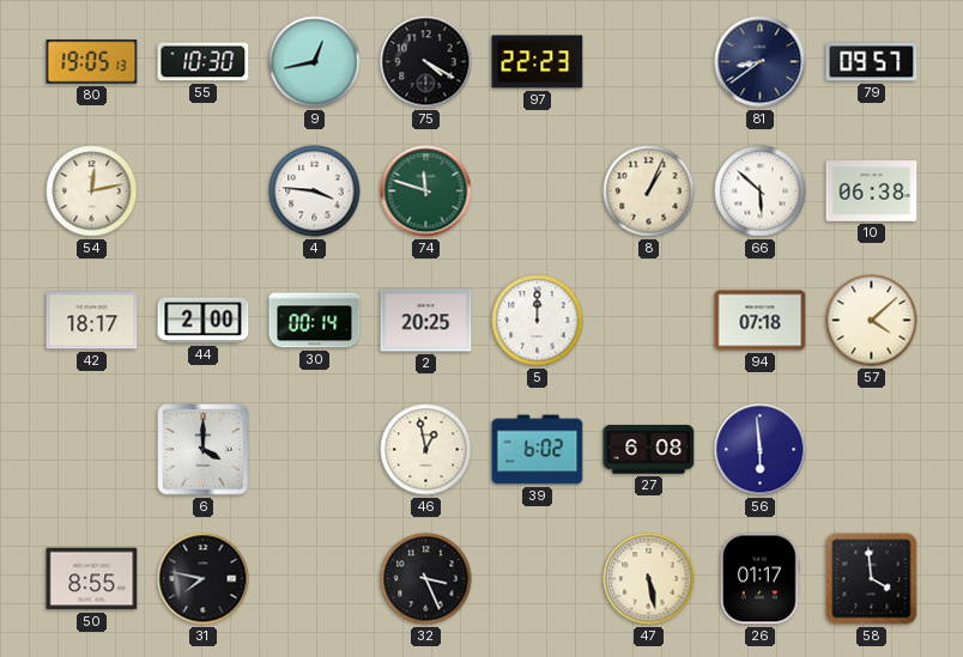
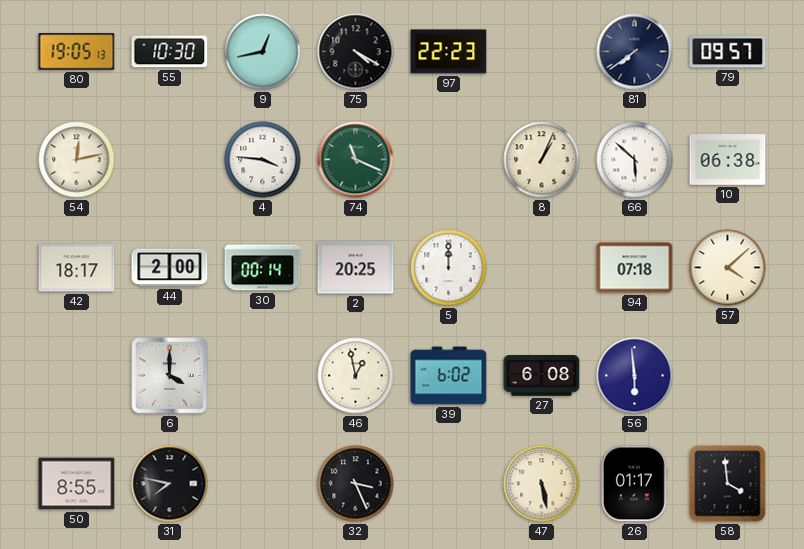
81: 8:39 -> 7:39 (635, 52)
74: 11:48 -> 11:19 (356, 160)
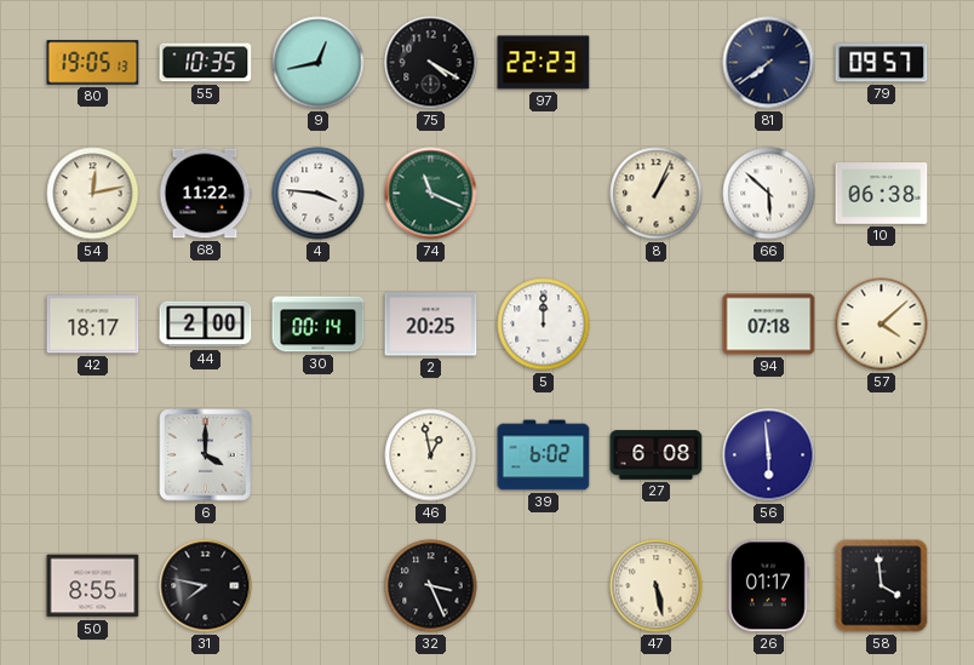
55: 10:30 -> 10:35 (206, 63)
68: none -> 11:22 (205, 194)
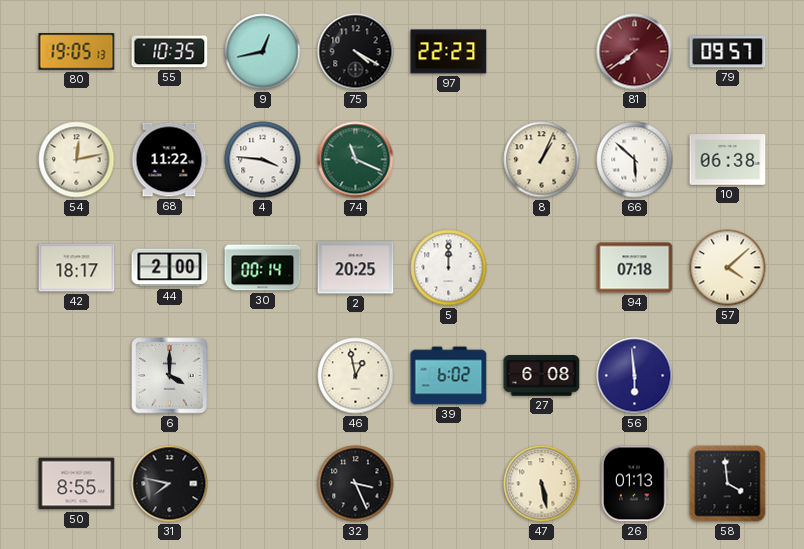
81 dial: navy -> burgundy (635, 52)
26: 01:17 -> 01:13 (634, 484)
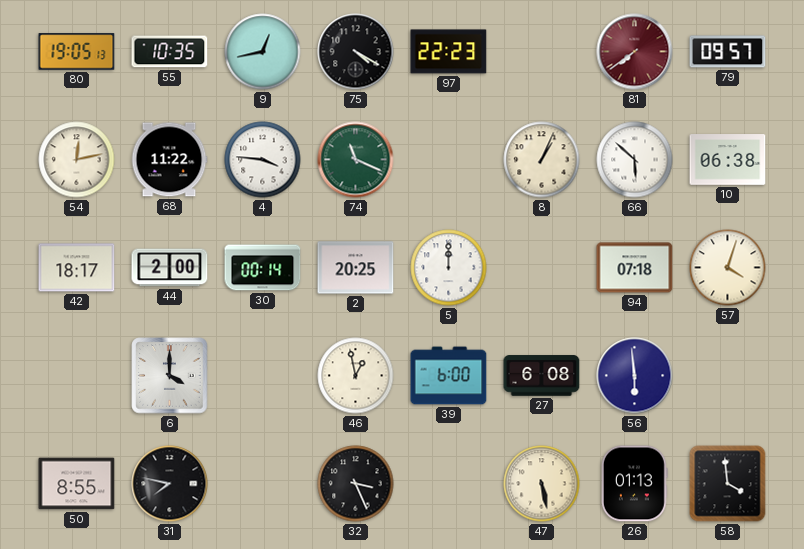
57: 4:08 -> 4:03 (728, 268)
39: 6:02 -> 6:00 (449, 376)
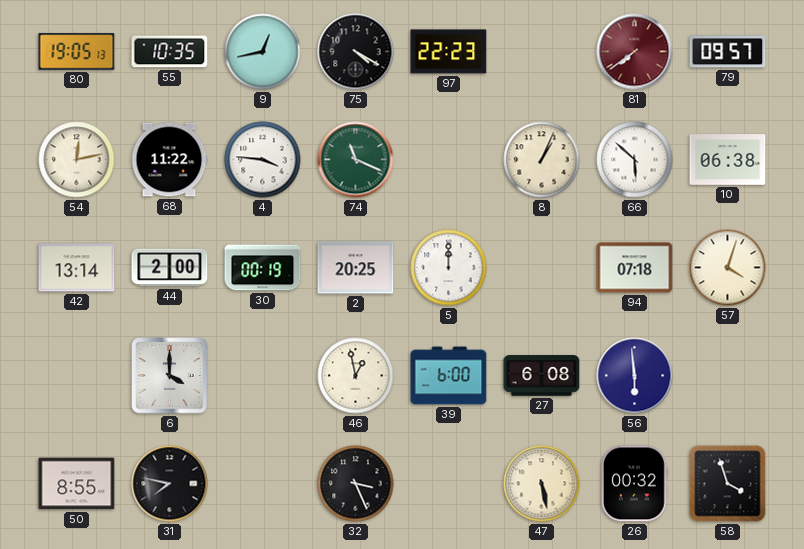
42: 18:17 -> 13:14 (77, 268)
30: 00:14 -> 00:19 (263, 268)
26: 01:13 -> 00:32 (634, 484)
58: 3:59 -> 3:57 (728, 484)
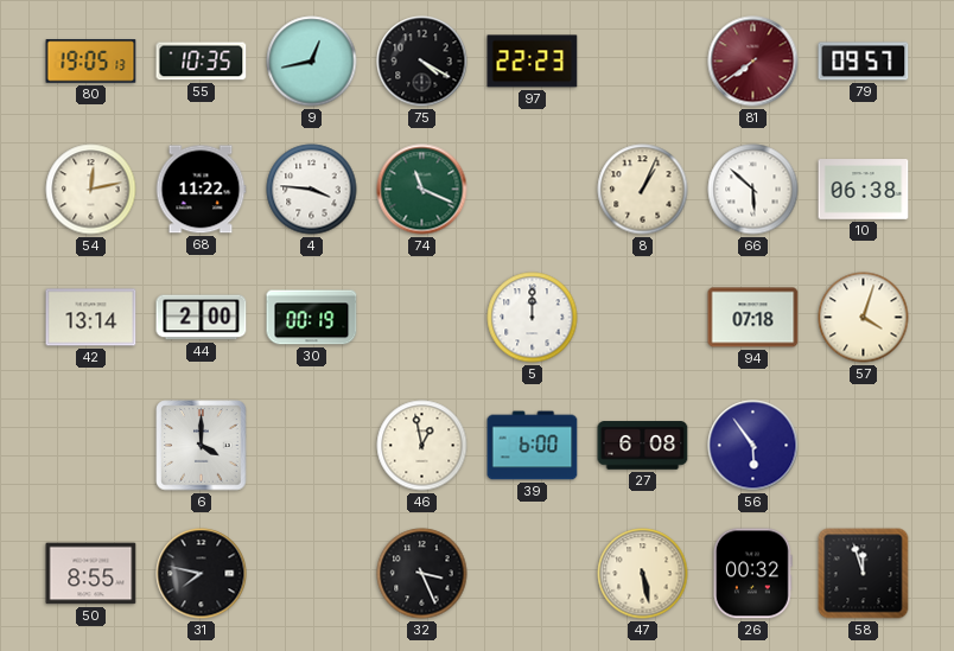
2: 20:25 -> none (356, 268)
56: 5:59 -> 5:54 (753, 446)
58: 3:57 -> 11:57 (864, 574)
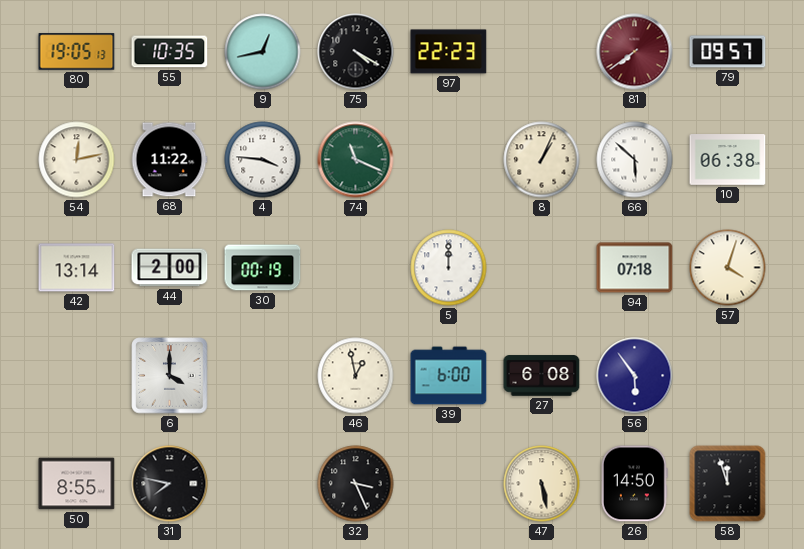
26: 00:32 -> 14:50 (634, 484)
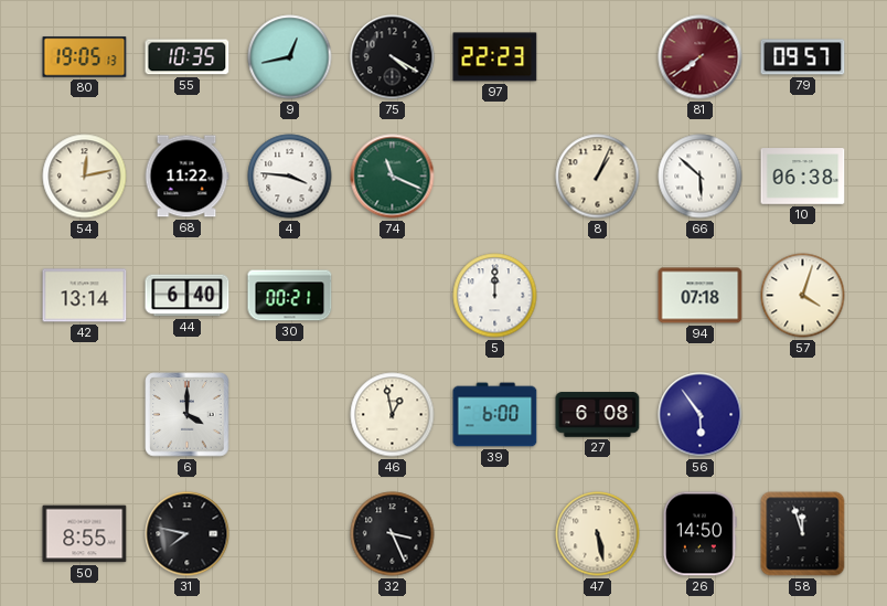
44: 2:00 -> 6:40 (188, 296)
30: 00:19 -> 00:21 (290, 296)
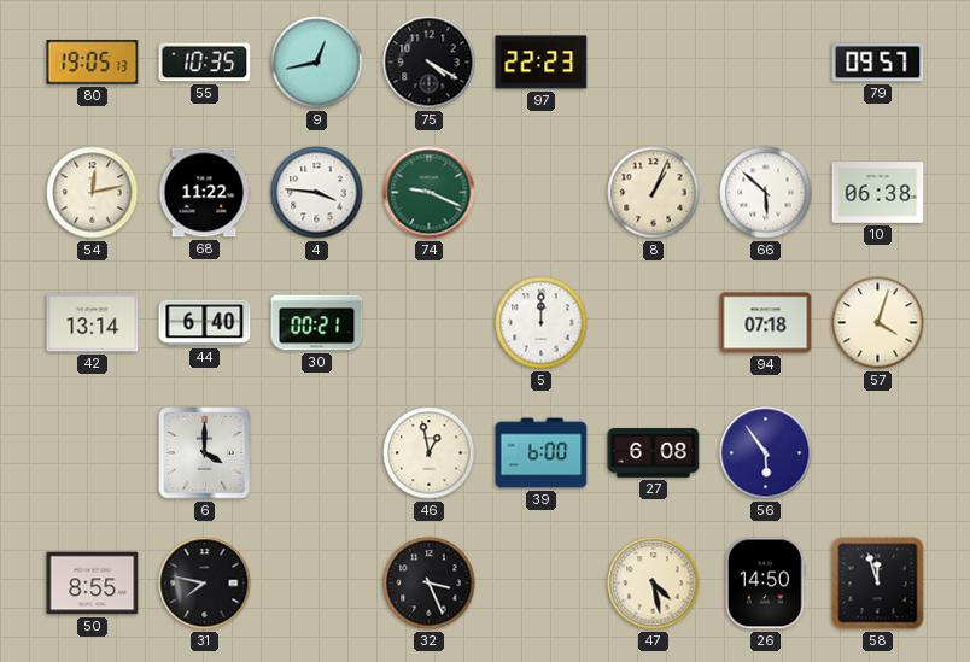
81: 7:39 -> none (701, 57)
74: 11:19 -> 9:19 (430, 193)
47: 5:28 -> 4:28 (654, 584)
